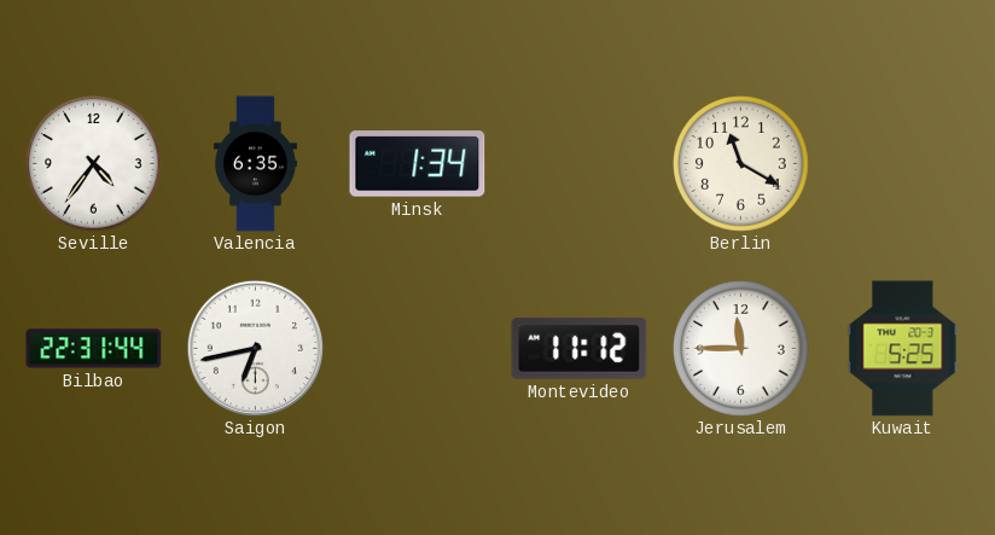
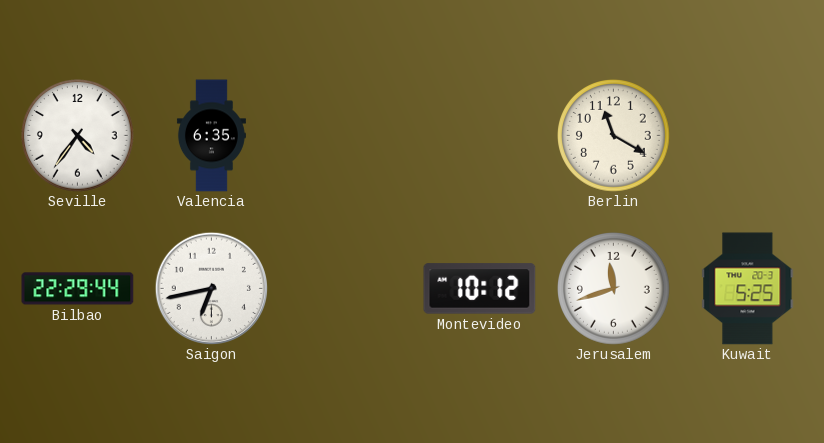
Minsk: 1:34 -> none (418, 164)
Bilbao: 22:31 -> 22:29 (78, 289)
Montevideo: 11:12 -> 10:12 (480, 289)
Jerusalem: 11:45 -> 11:42 (614, 289)
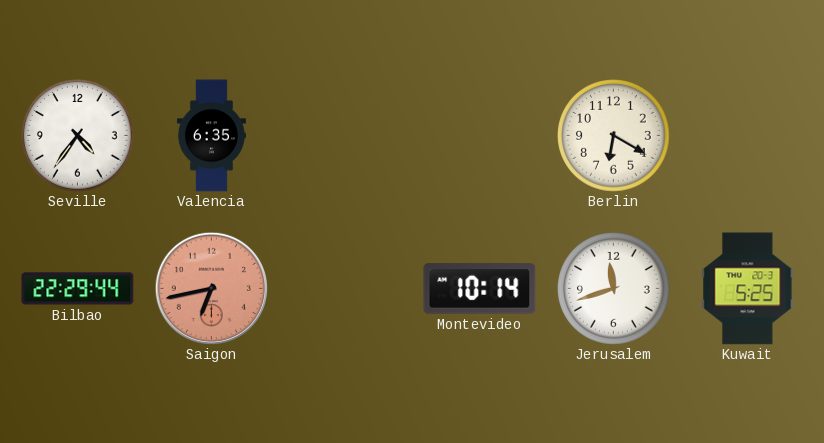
Berlin: 11:20 -> 6:20 (614, 136)
Saigon dial: white -> salmon (211, 288)
Montevideo: 10:12 -> 10:14 (480, 289)
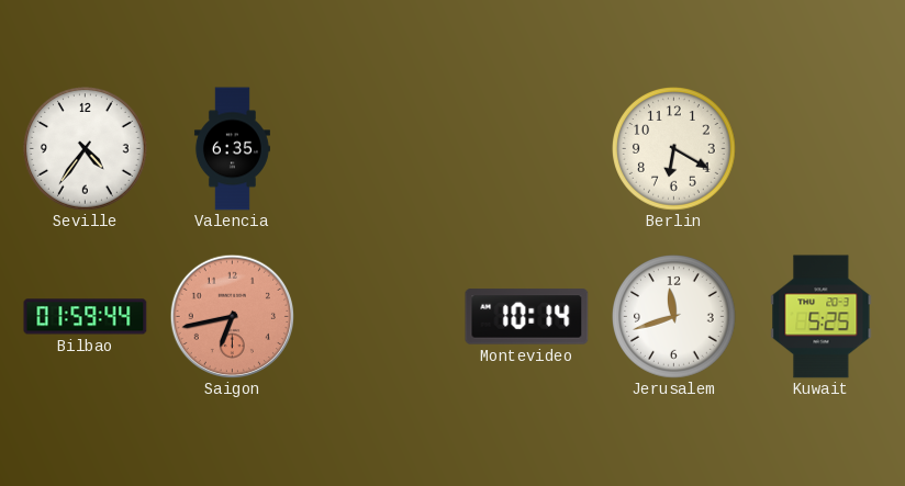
Bilbao: 22:29 -> 01:59 (86, 317)
